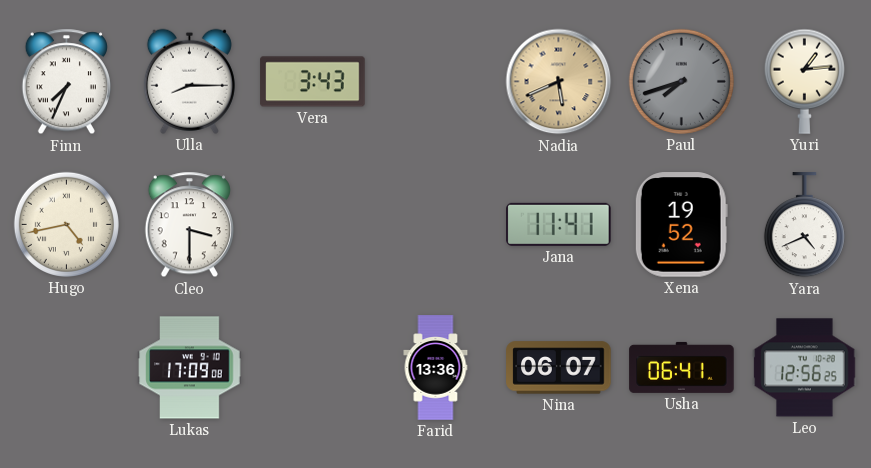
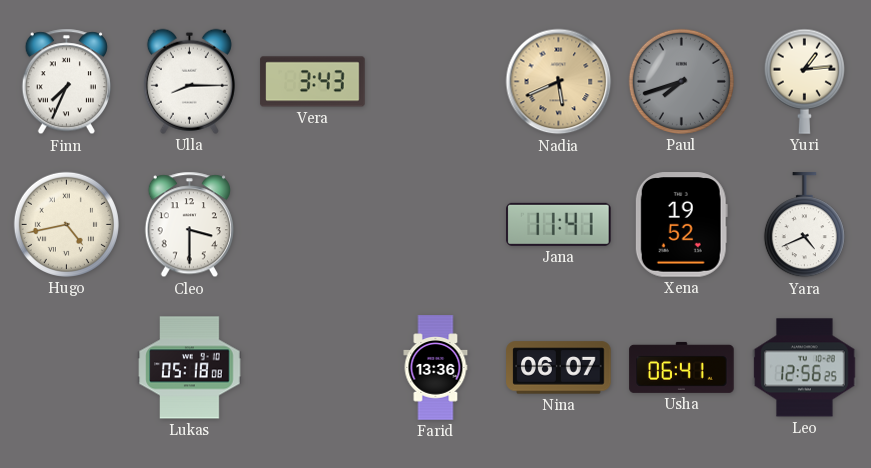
Lukas: 17:09 -> 05:18 (190, 368)
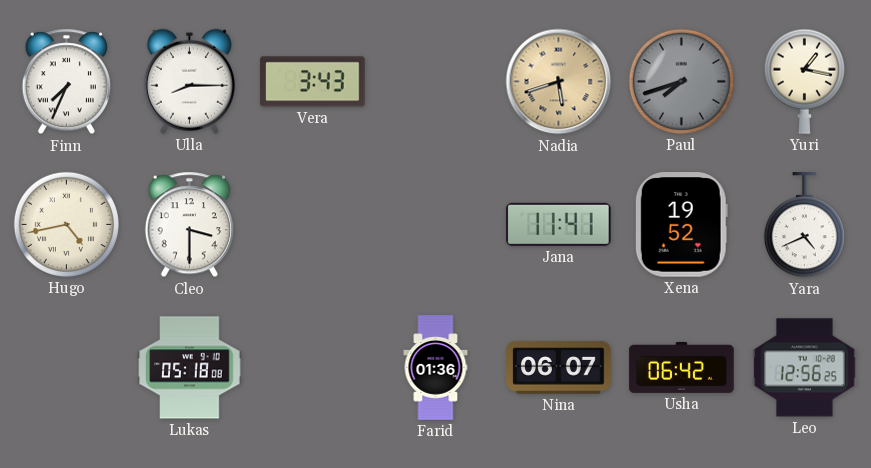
Nadia: 5:41 -> 5:42 (559, 82)
Yuri: 1:14 -> 1:17 (804, 81)
Farid: 13:36 -> 01:36 (436, 368)
Usha: 06:41 -> 06:42 (682, 367)
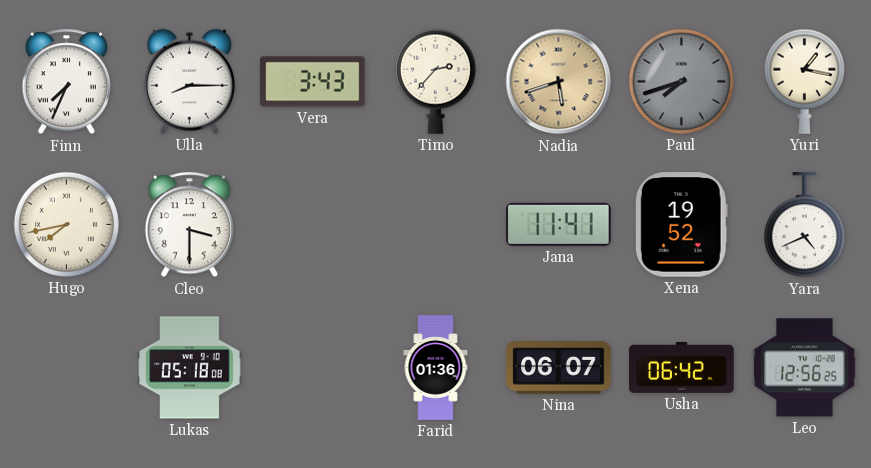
Timo: none -> 2:37 (435, 81)
Hugo: 4:43 -> 7:43 (66, 224)
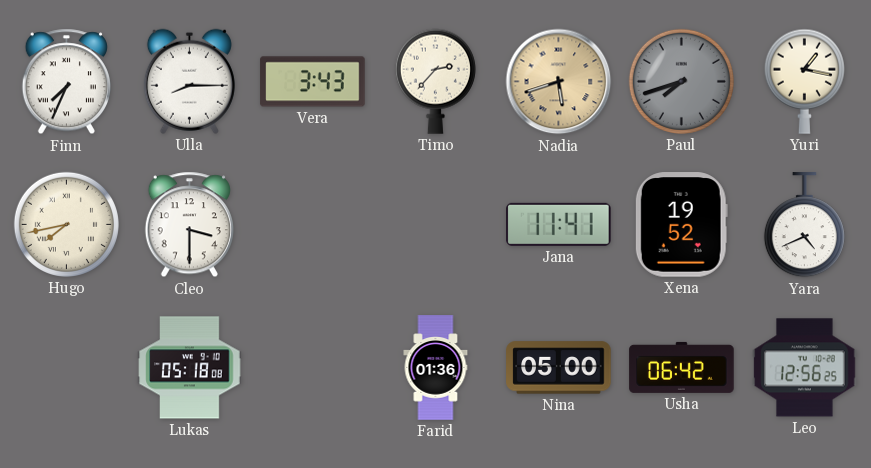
Nina: 06:07 -> 05:00 (559, 368)
